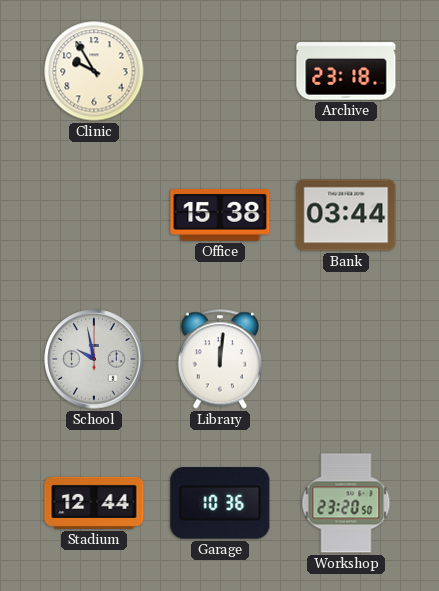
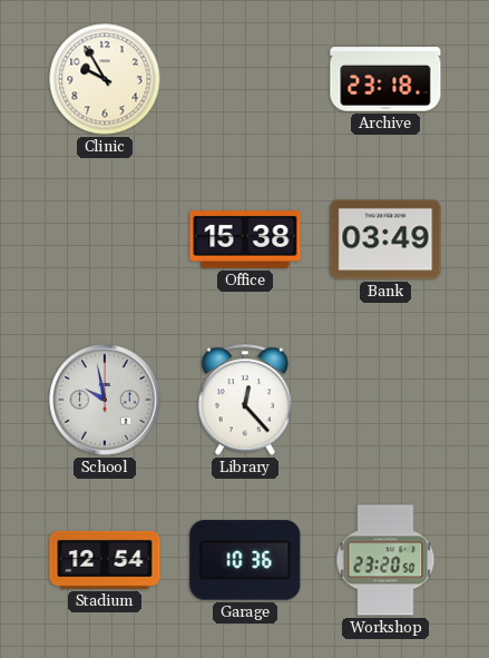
Bank: 03:44 -> 03:49 (385, 239)
Library: 12:01 -> 12:23 (245, 400)
Stadium: 12:44 -> 12:54 (105, 560)
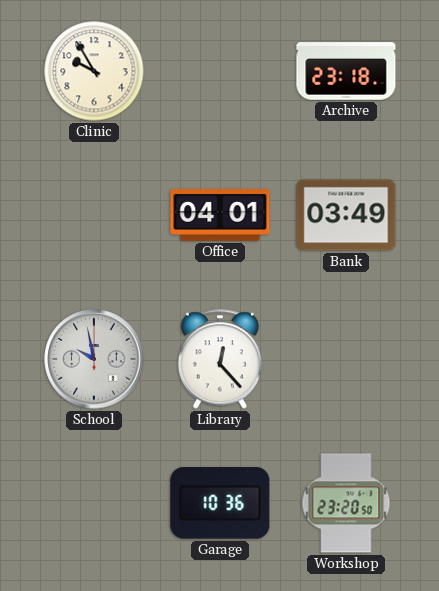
Office: 15:38 -> 04:01 (220, 216)
Stadium: 12:54 -> none (105, 560)
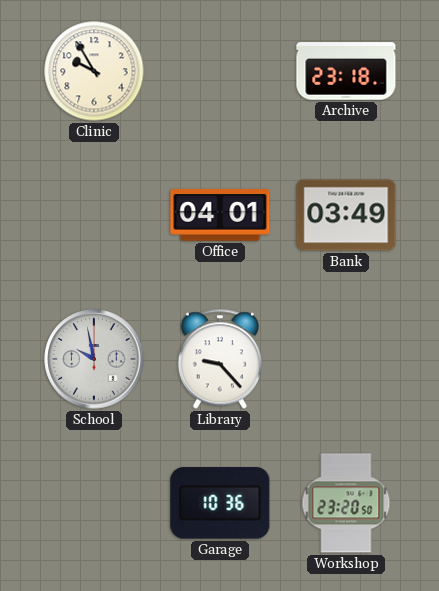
Library: 12:23 -> 9:23 (220, 359)
